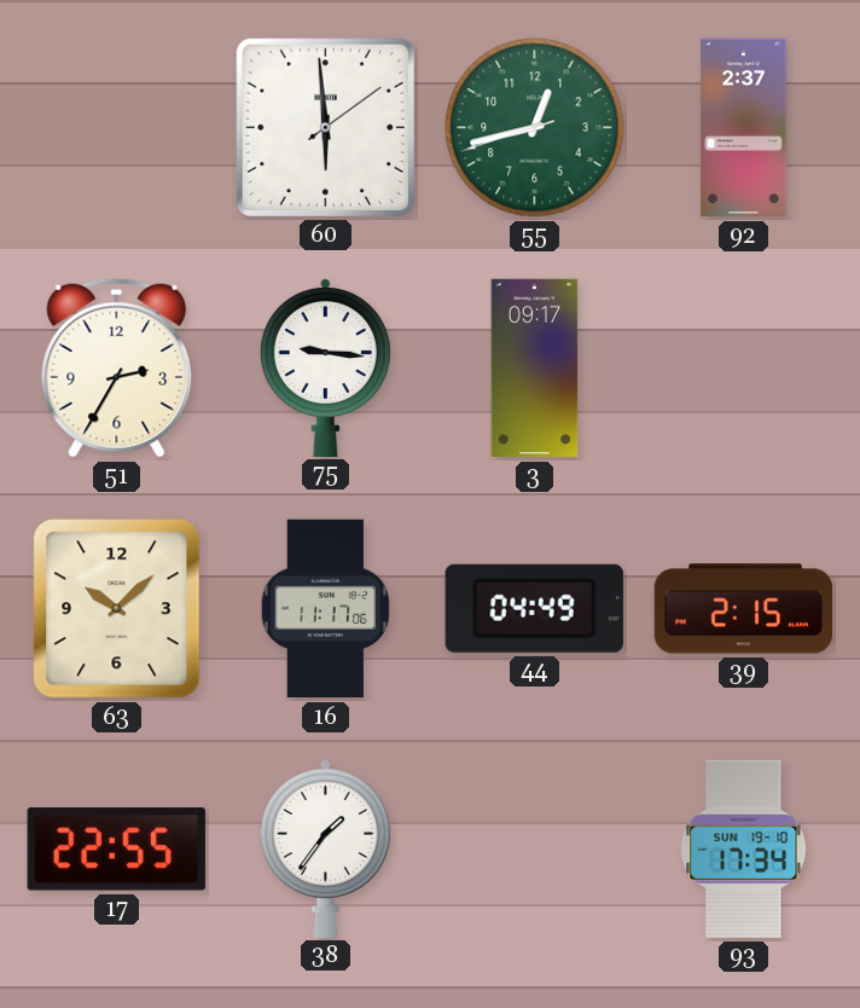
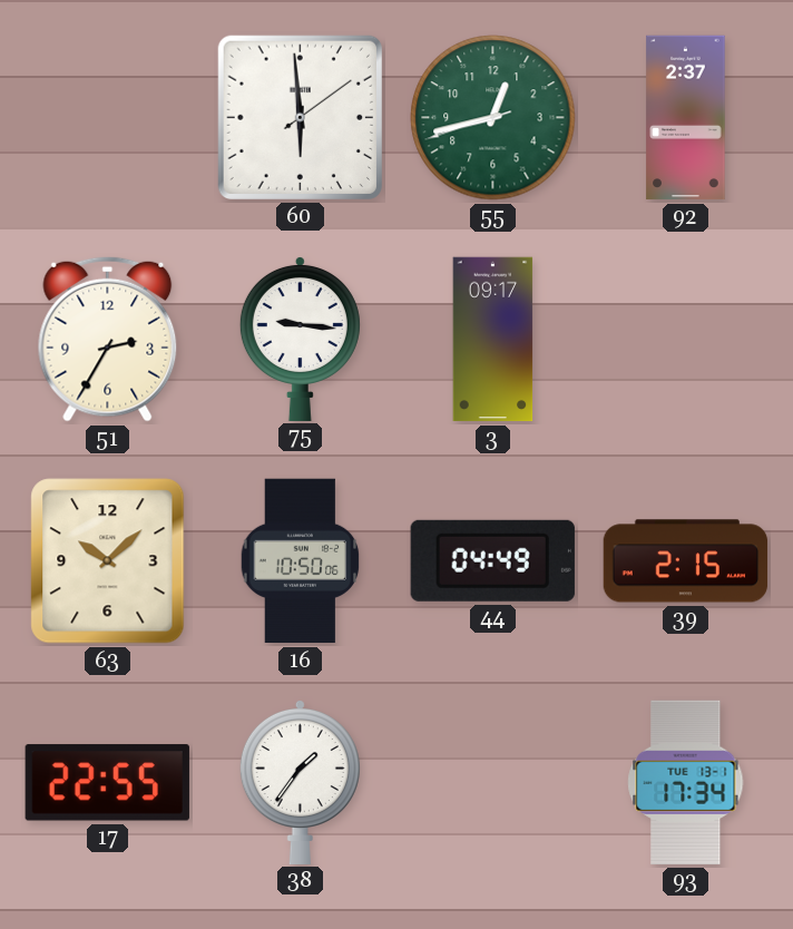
16: 11:17 -> 10:50 (301, 561)
93 date: SUN 19-10 -> TUE 13-1 (686, 782)
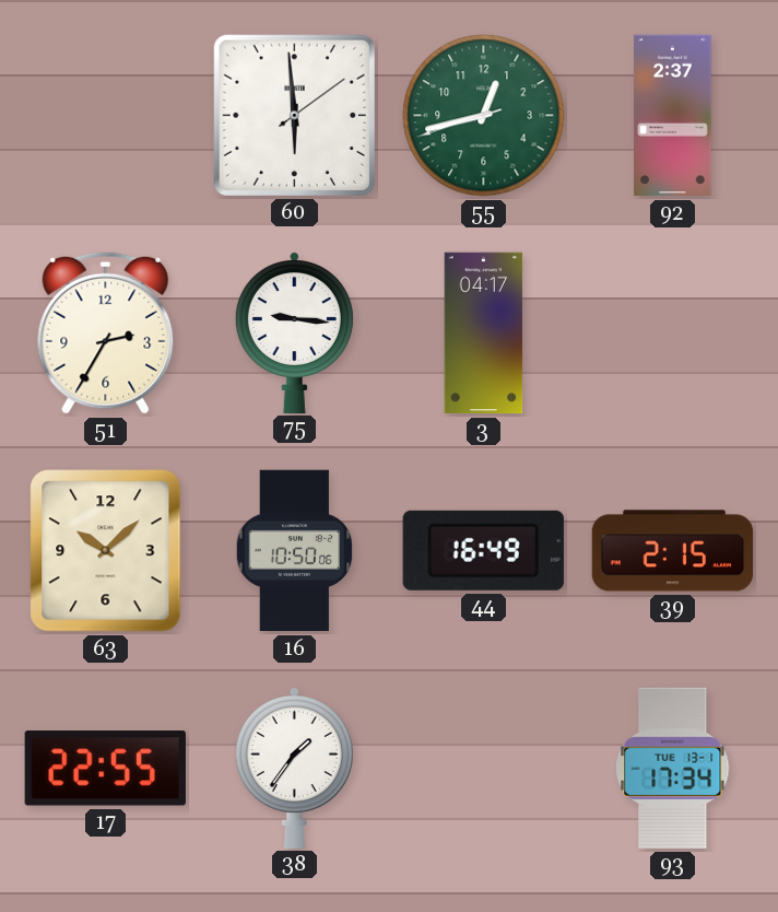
3: 09:17 -> 04:17 (484, 334)
44: 04:49 -> 16:49 (483, 550)
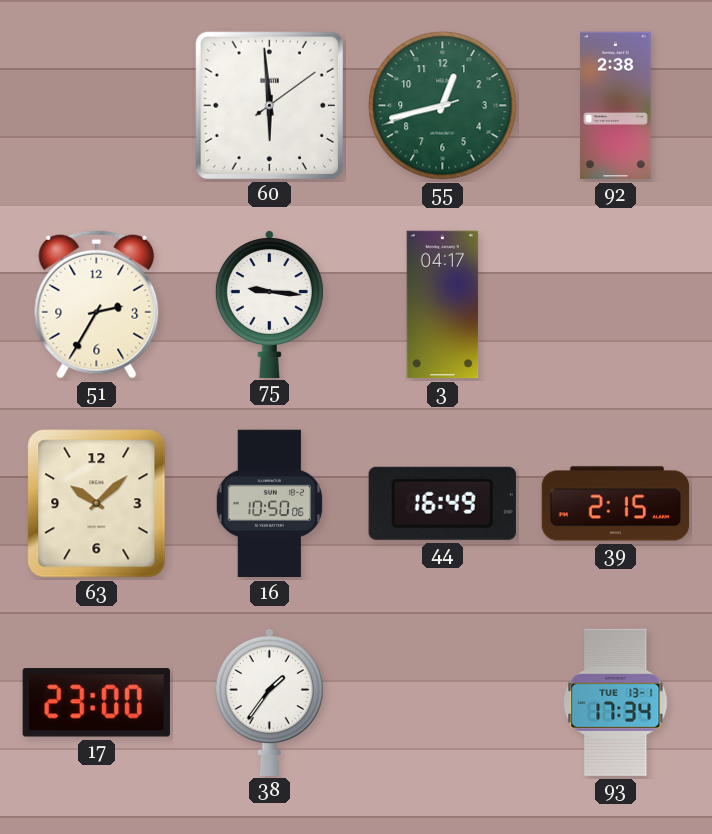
92: 2:37 -> 2:38 (616, 106)
17: 22:55 -> 23:00 (96, 703)
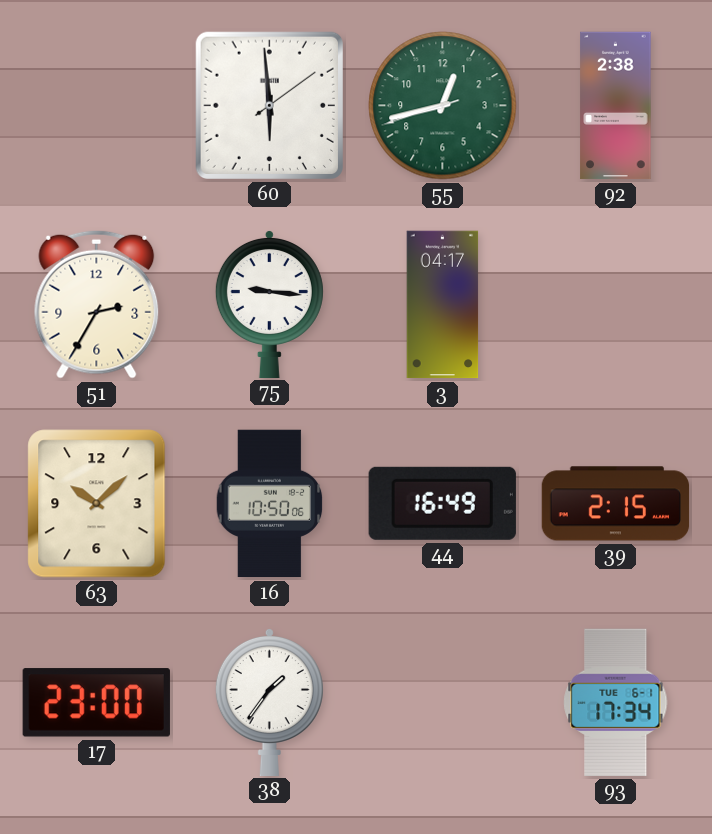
93 date: TUE 13-1 -> TUE 6-1 (616, 702)
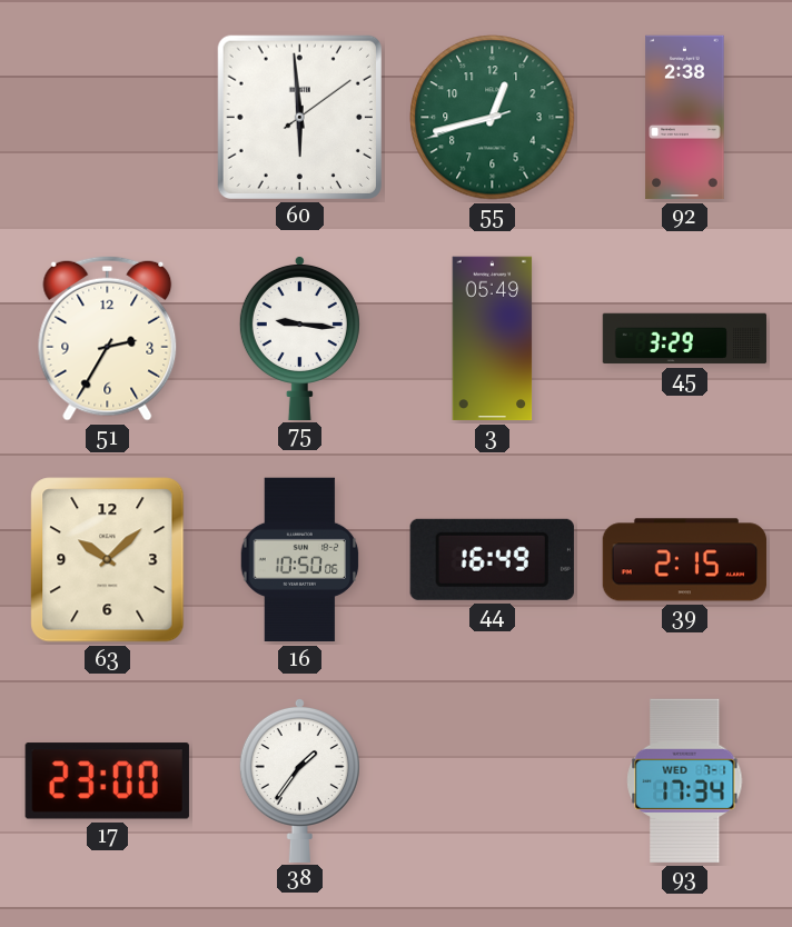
3: 04:17 -> 05:49 (493, 339)
45: none -> 3:29 (685, 339)
93 date: TUE 6-1 -> WED 7-1 (685, 780)
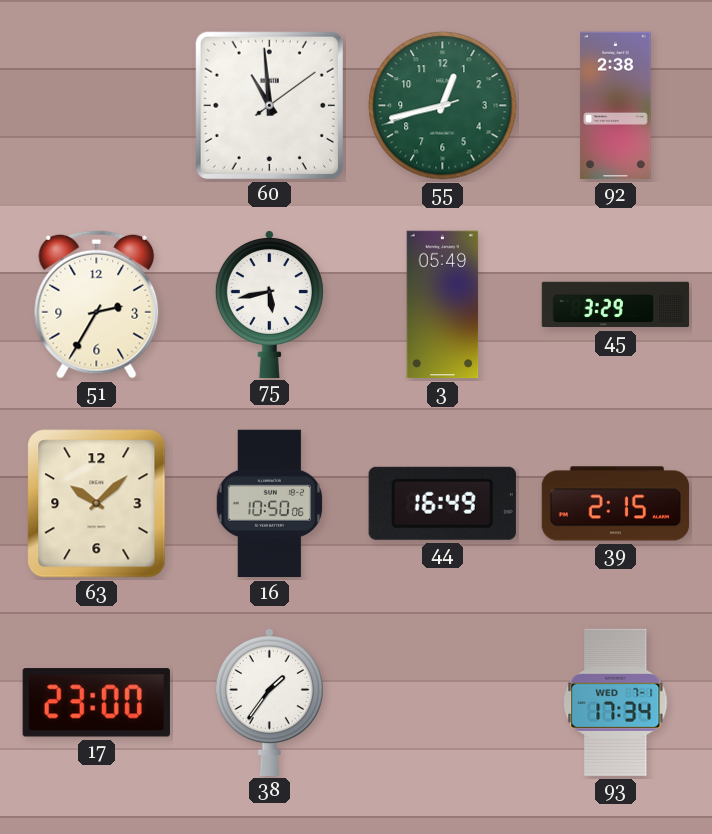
60: 5:59 -> 10:59 (269, 105)
75: 9:16 -> 5:43 (269, 303)
